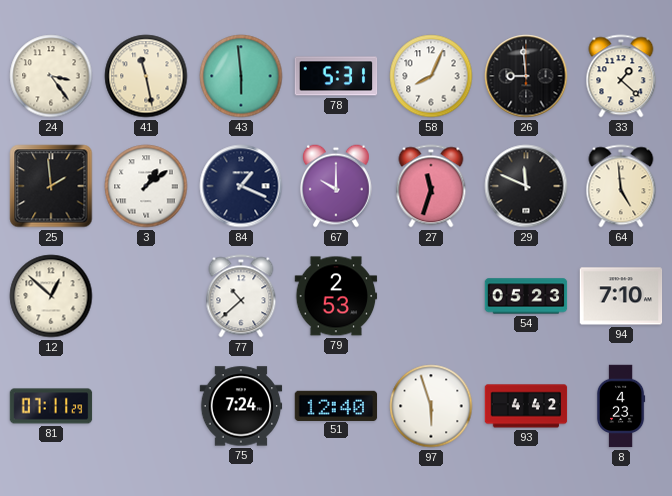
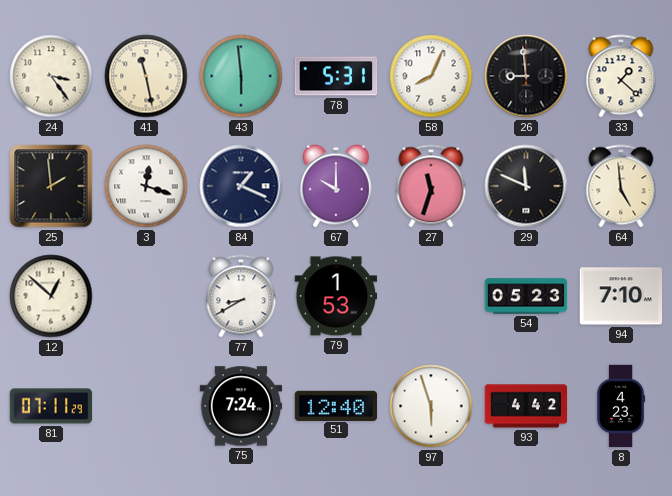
3: 1:09 -> 12:18 (146, 186)
77: 10:38 -> 8:40 (241, 296)
79: 2:53 -> 1:53 (336, 296)
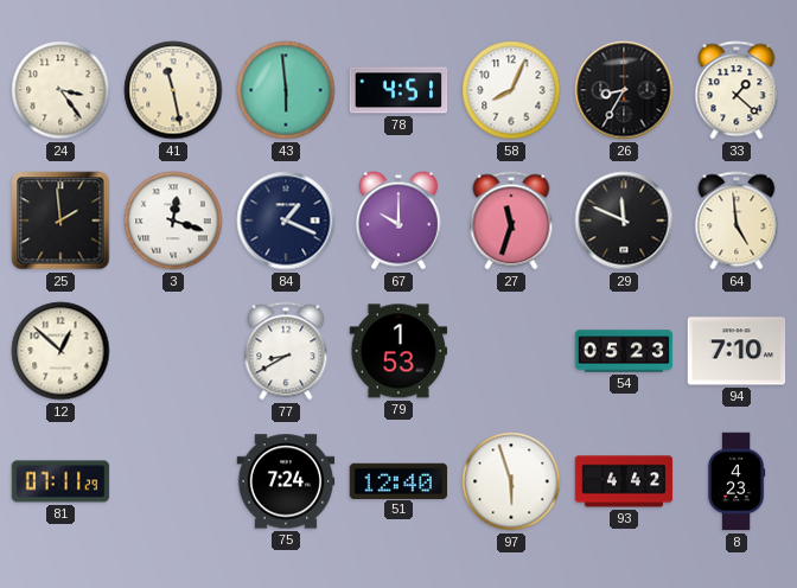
78: 5:31 -> 4:51 (398, 90)
26: 8:59 -> 8:35 (624, 90)
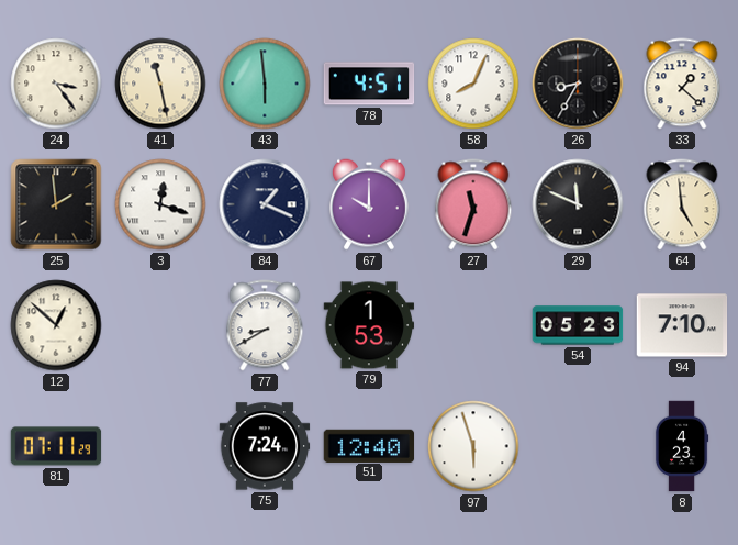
93: 4:42 -> none (624, 481)
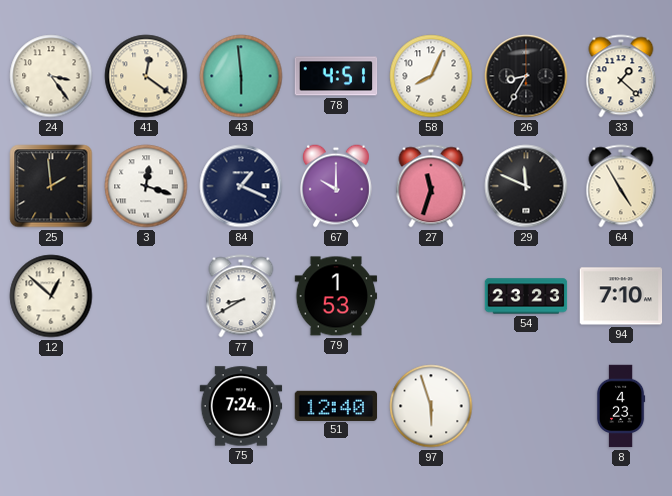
41: 11:28 -> 12:21 (146, 76)
64: 4:59 -> 4:55 (621, 186)
54: 05:23 -> 23:23 (526, 296)
81: 07:11 -> none (56, 446)
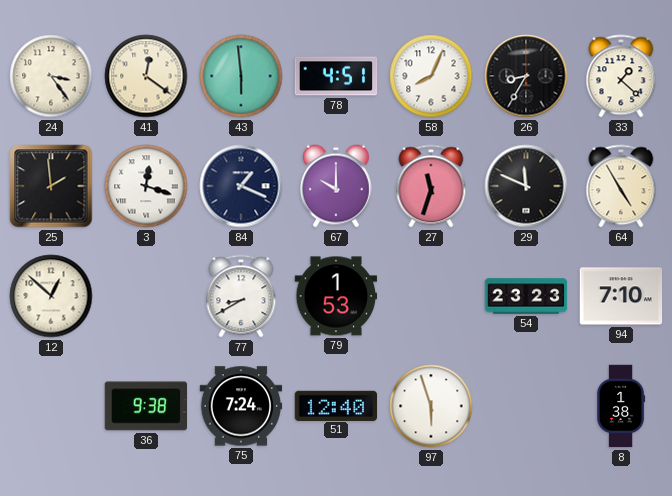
36: none -> 9:38 (146, 406)
8: 4:23 -> 1:38 (621, 406)
